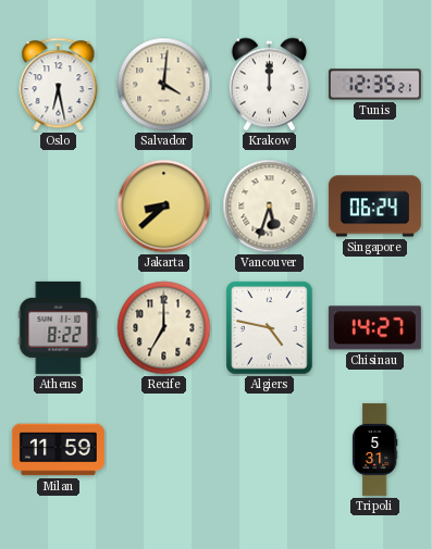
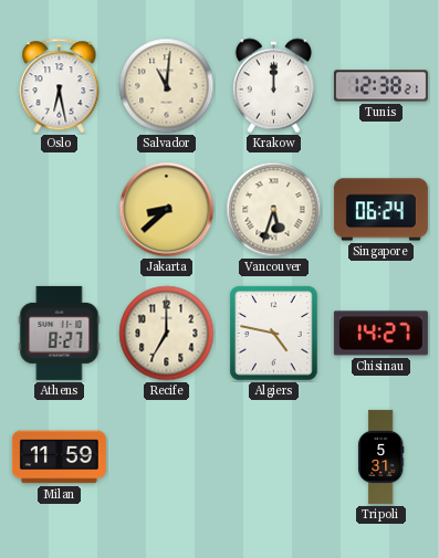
Salvador: 4:01 -> 11:01 (167, 86)
Tunis: 12:35 -> 12:38 (380, 86)
Athens: 8:22 -> 8:27 (60, 333)
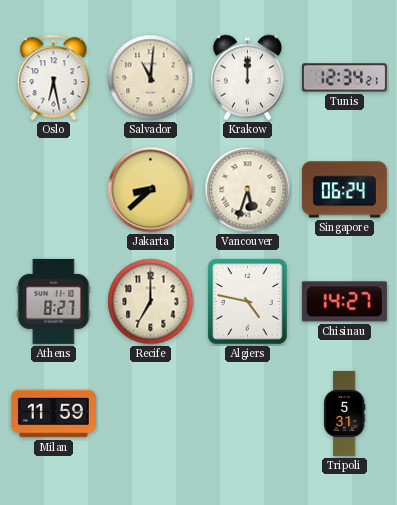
Tunis: 12:38 -> 12:34 (344, 78)
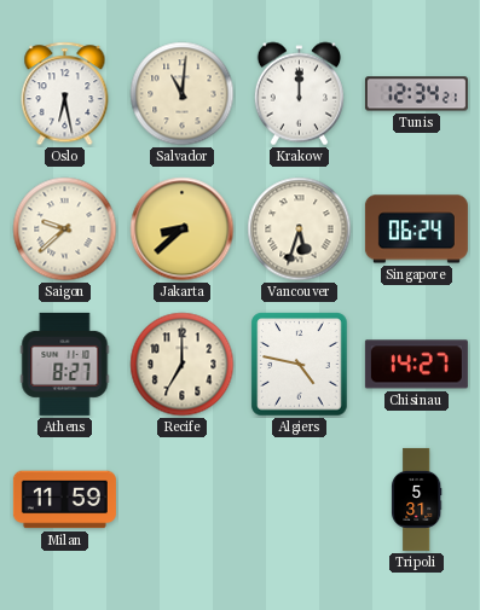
Saigon: none -> 9:38 (65, 230)
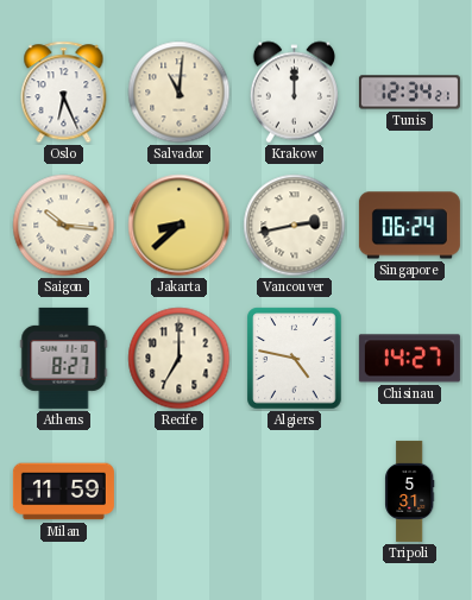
Oslo: 6:28 -> 6:26 (64, 93)
Saigon: 9:38 -> 10:16 (64, 226)
Vancouver: 5:33 -> 2:43 (295, 226)
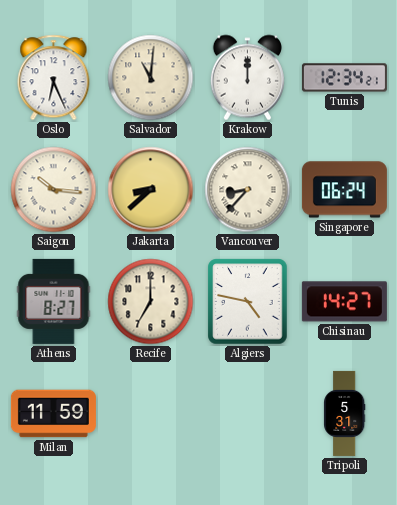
Vancouver: 2:43 -> 8:37 (248, 190)
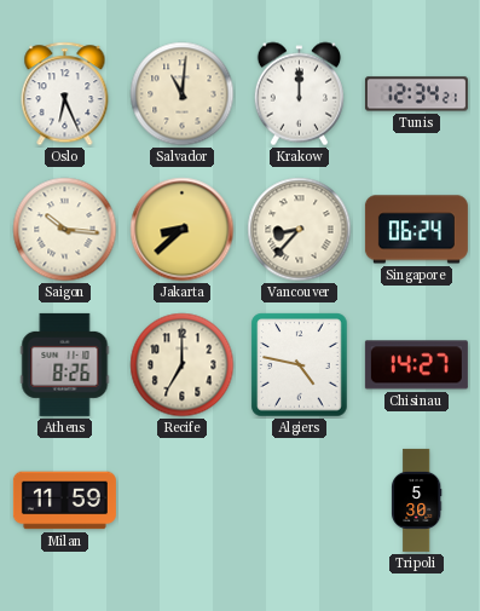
Athens: 8:27 -> 8:26 (65, 364)
Tripoli: 5:31 -> 5:30 (417, 500)
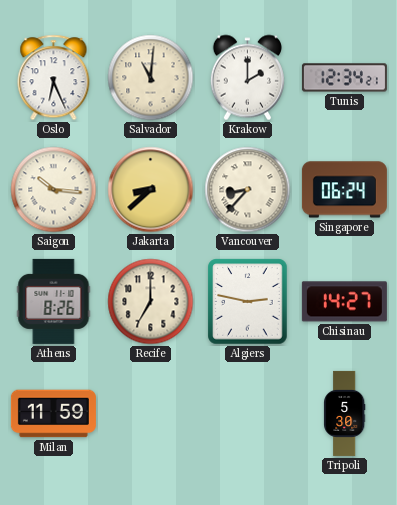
Krakow: 12:00 -> 2:00 (247, 78)
Algiers: 4:47 -> 2:47 (248, 302)
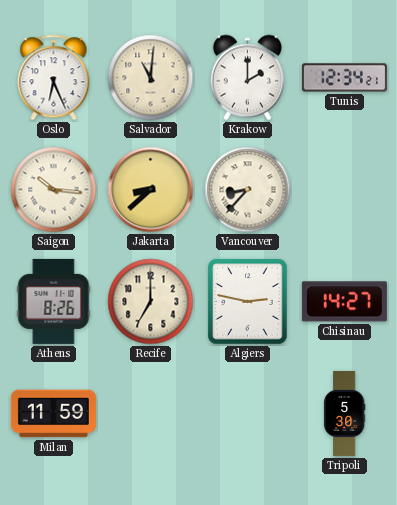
Singapore: 06:24 -> none (344, 190)
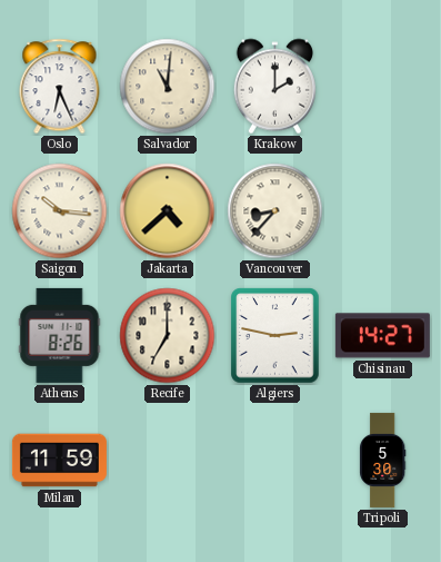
Tunis: 12:34 -> none (344, 78)
Jakarta: 8:38 -> 4:38 (168, 211)
